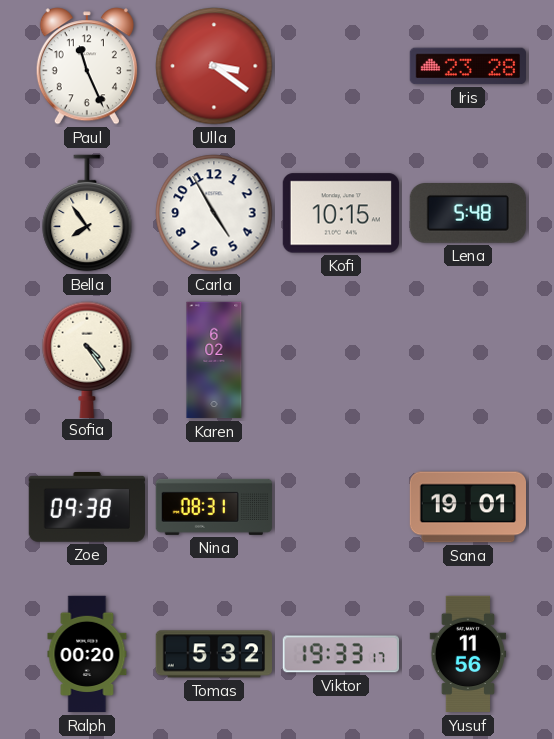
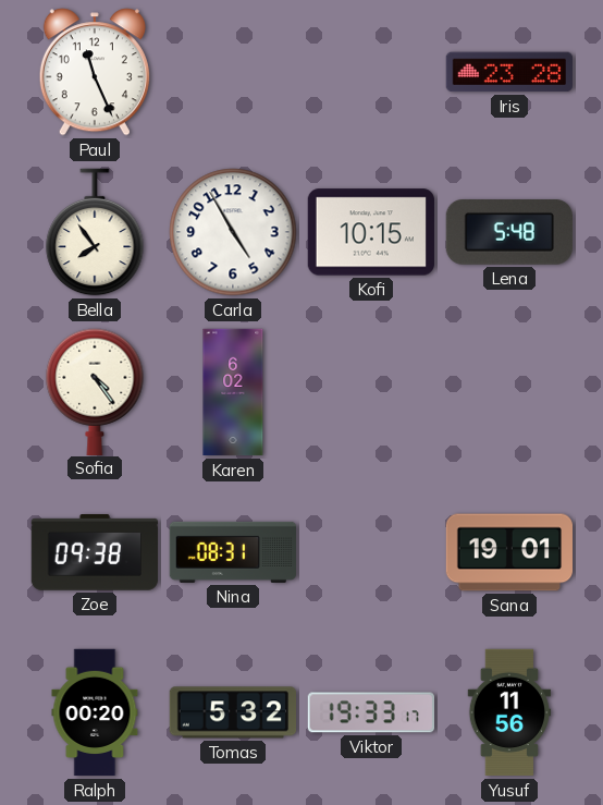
Ulla: 3:21 -> none (214, 66)
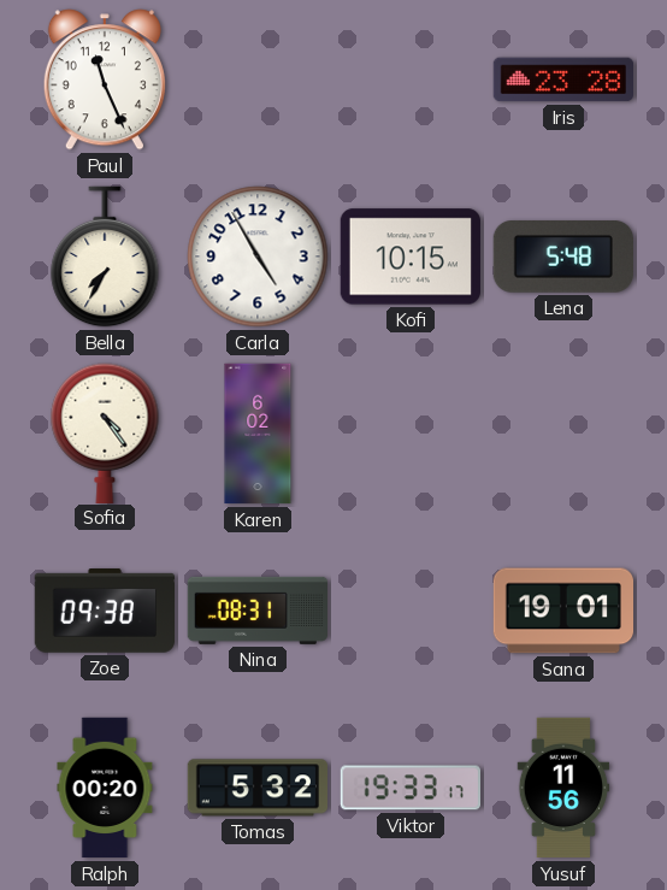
Bella: 7:54 -> 7:35 (105, 257)
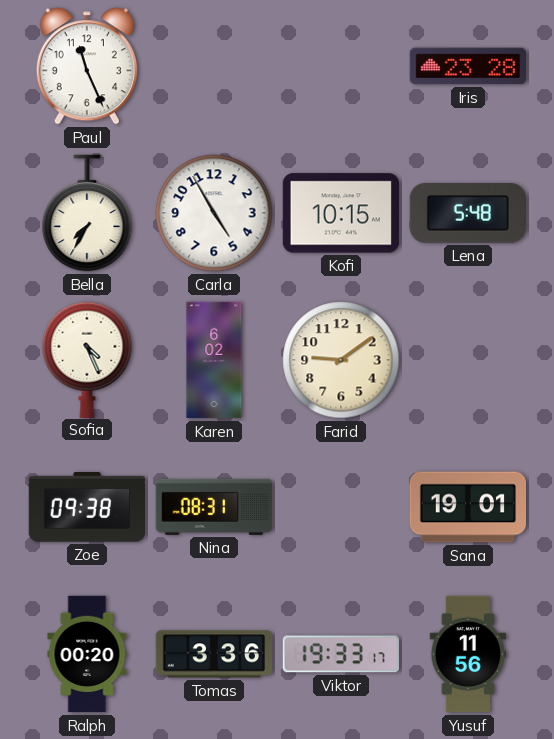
Sofia: 4:24 -> 4:26 (87, 359)
Farid: none -> 9:09 (341, 360)
Tomas: 5:32 -> 3:36 (213, 654)
